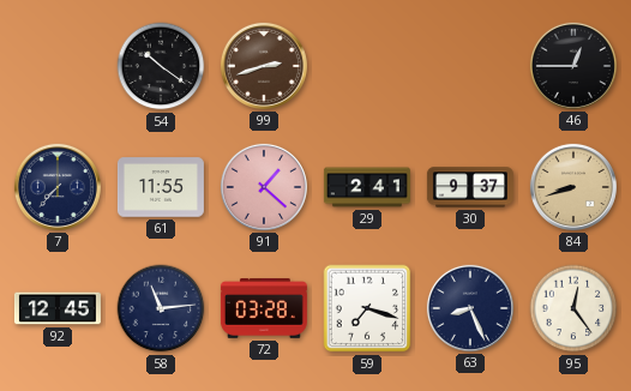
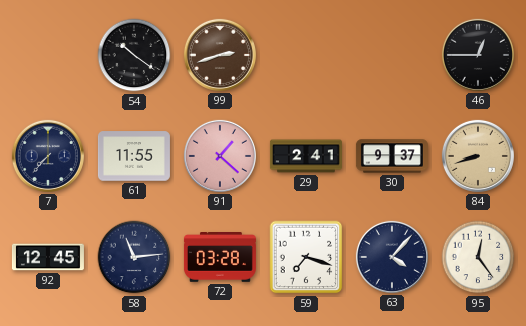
63: 8:26 -> 4:07 (392, 257)
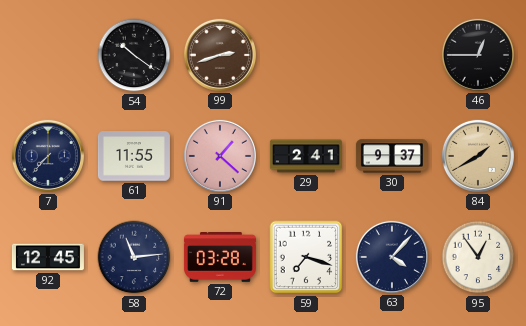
84: 8:42 -> 1:40 (478, 156)
95: 12:24 -> 12:54 (478, 257)
